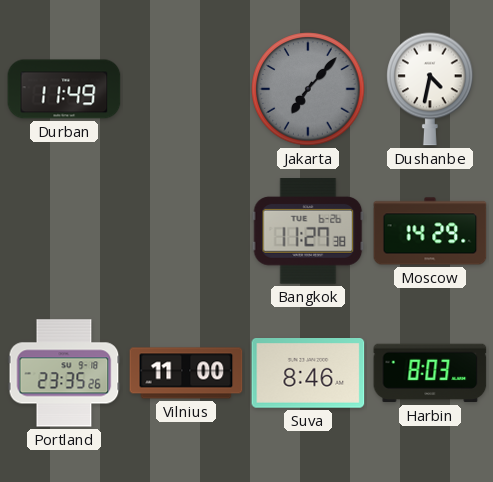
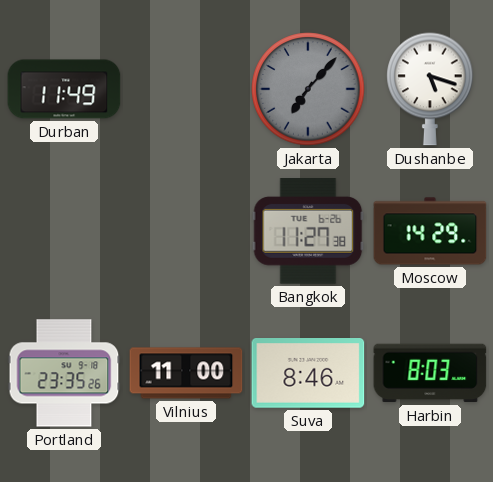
Dushanbe: 4:32 -> 5:18 (430, 89)
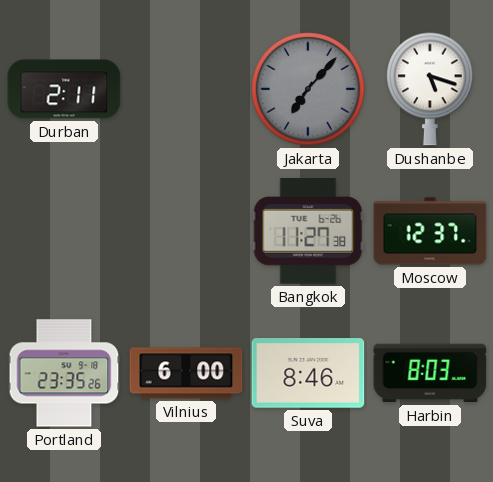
Durban: 11:49 -> 2:11 (64, 89)
Moscow: 14:29 -> 12:37 (430, 231)
Vilnius: 11:00 -> 6:00 (186, 373)
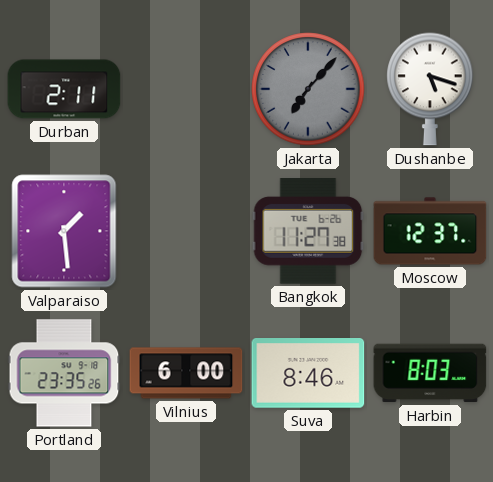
Valparaiso: none -> 1:29 (64, 231)
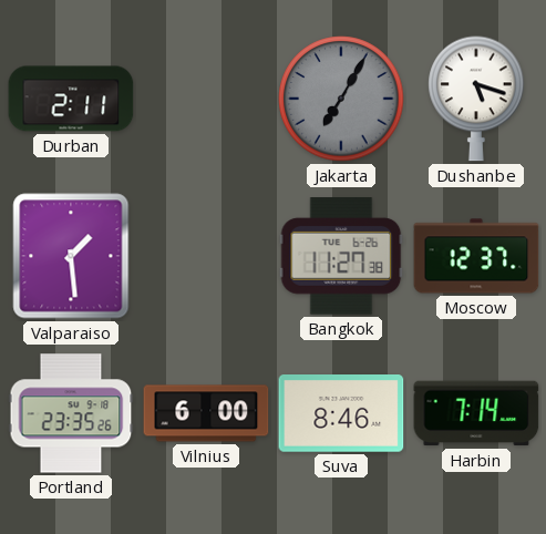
Jakarta: 7:07 -> 7:05 (341, 99)
Harbin: 8:03 -> 7:14 (476, 413)
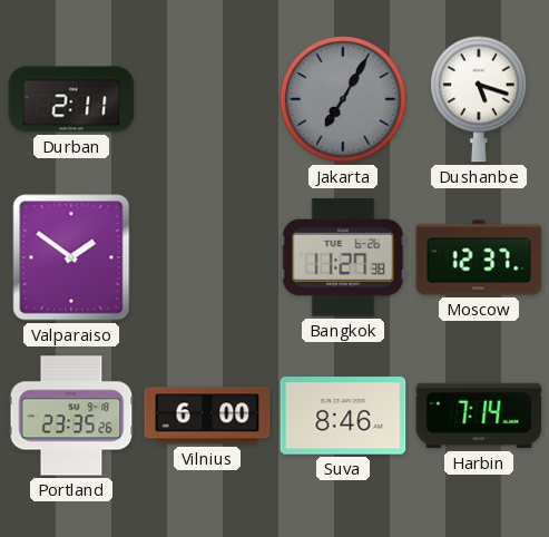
Valparaiso: 1:29 -> 1:51 (71, 257)
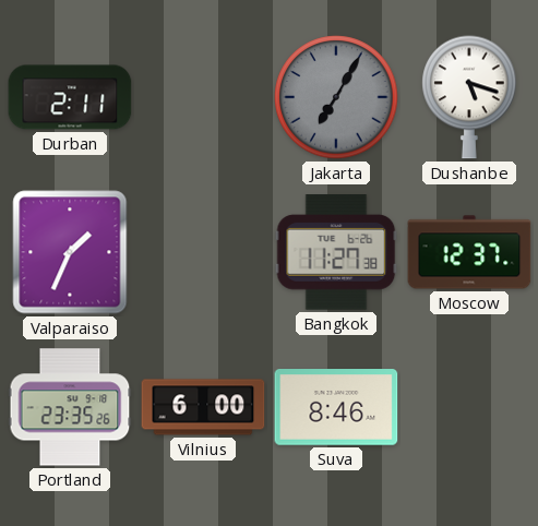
Valparaiso: 1:51 -> 1:34 (70, 252)
Harbin: 7:14 -> none (479, 416)
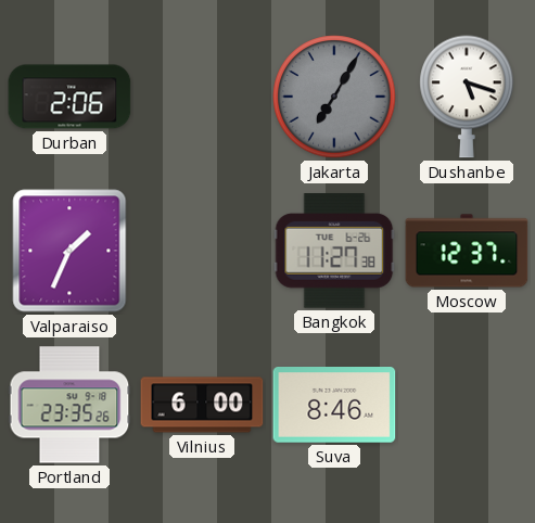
Durban: 2:11 -> 2:06 (69, 97)
